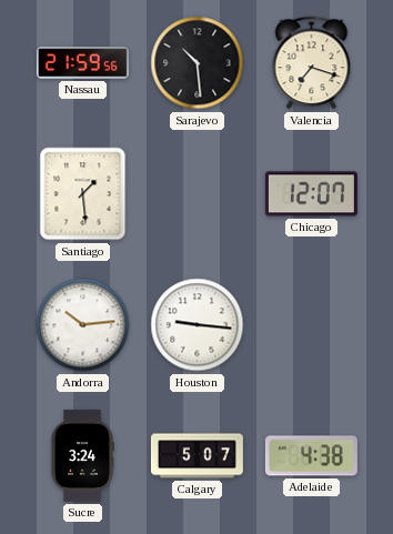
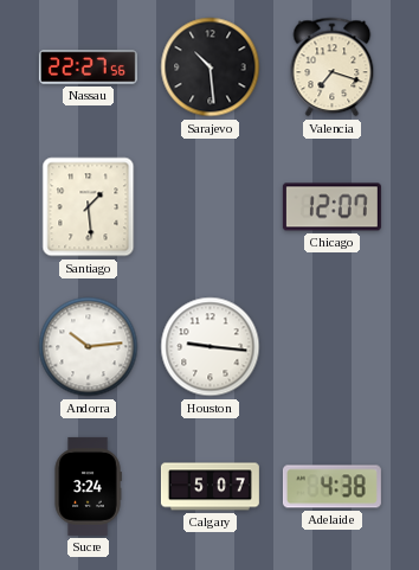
Nassau: 21:59 -> 22:27 (88, 68)
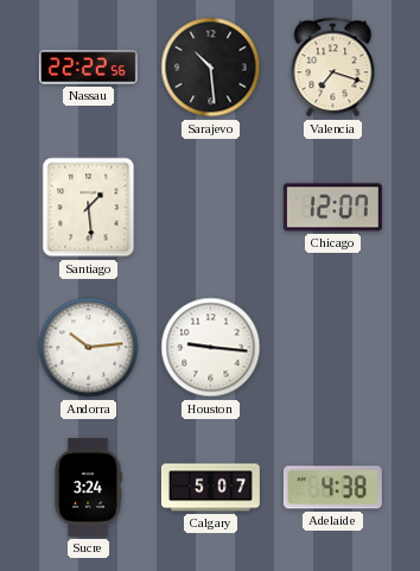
Nassau: 22:27 -> 22:22 (88, 68)
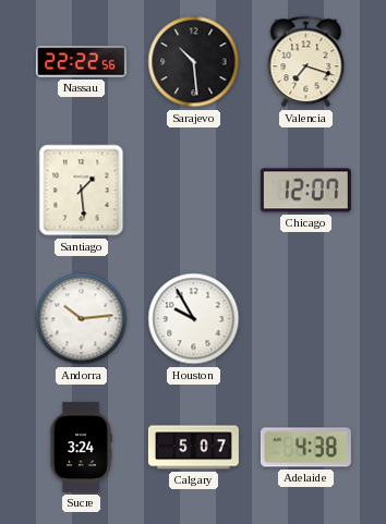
Houston: 9:16 -> 9:55 (194, 319)
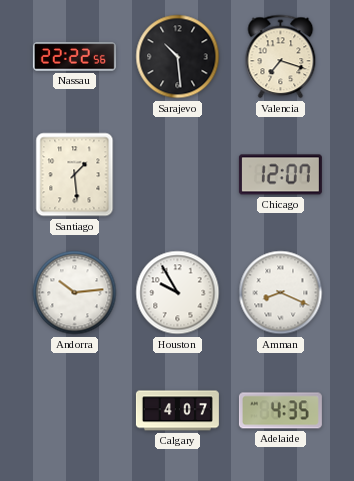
Amman: none -> 8:19 (281, 293)
Sucre: 3:24 -> none (81, 447)
Calgary: 5:07 -> 4:07 (177, 411)
Adelaide: 4:38 -> 4:35 (280, 411)
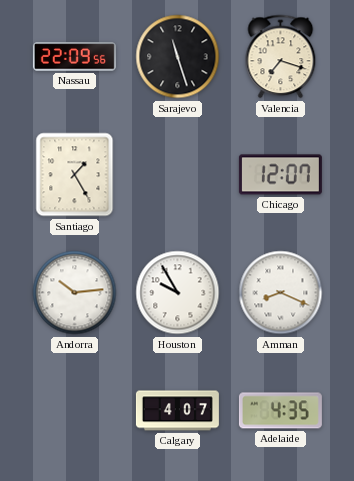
Nassau: 22:22 -> 22:09 (74, 57)
Sarajevo: 10:29 -> 11:27 (178, 57)
Santiago: 1:29 -> 1:25 (75, 175)
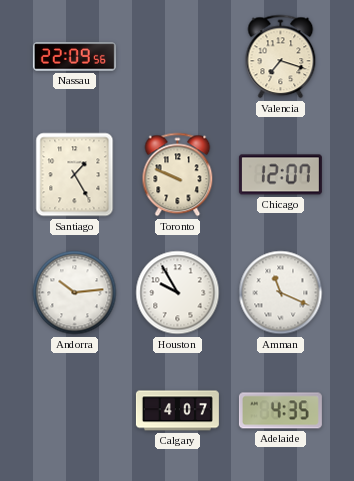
Sarajevo: 11:27 -> none (178, 57)
Toronto: none -> 9:49 (178, 175)
Amman: 8:19 -> 11:19 (281, 293)
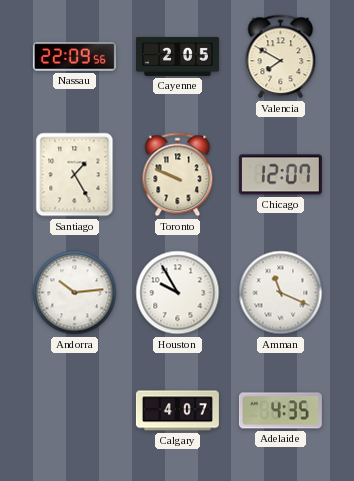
Cayenne: none -> 2:05 (177, 56)
Valencia: 7:18 -> 7:50 (281, 57)
